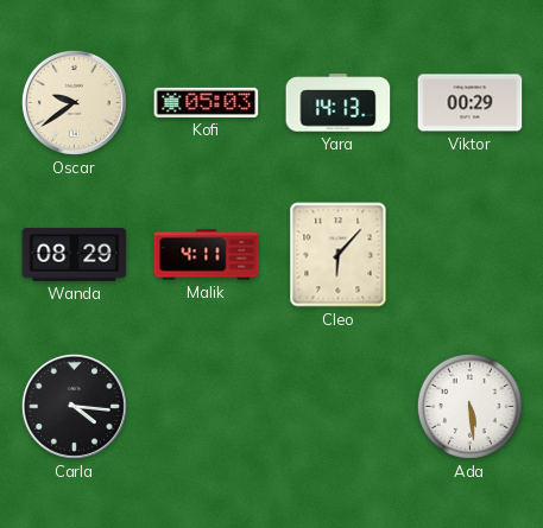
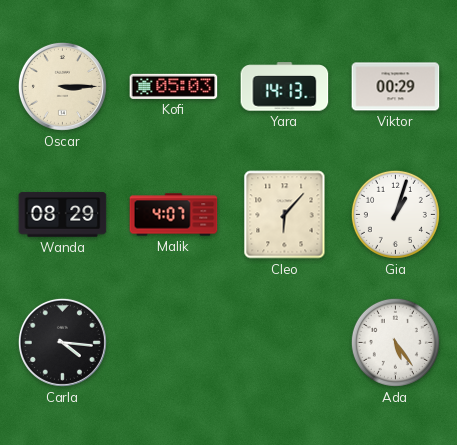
Oscar: 9:39 -> 3:15 (62, 86)
Malik: 4:11 -> 4:07 (174, 215)
Gia: none -> 1:03 (395, 214)
Ada: 5:29 -> 5:24 (395, 342)
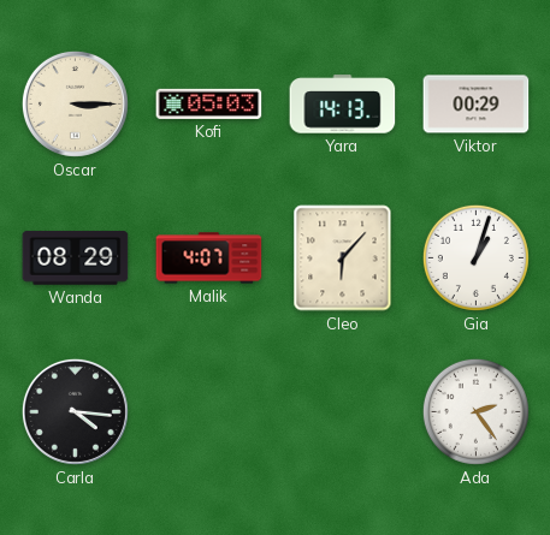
Ada: 5:24 -> 2:24 (475, 411)
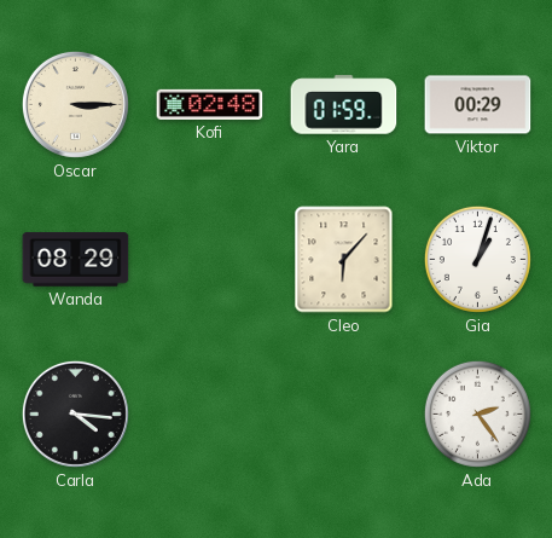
Kofi: 05:03 -> 02:48 (210, 104)
Yara: 14:13 -> 01:59 (344, 105)
Malik: 4:07 -> none (209, 258)
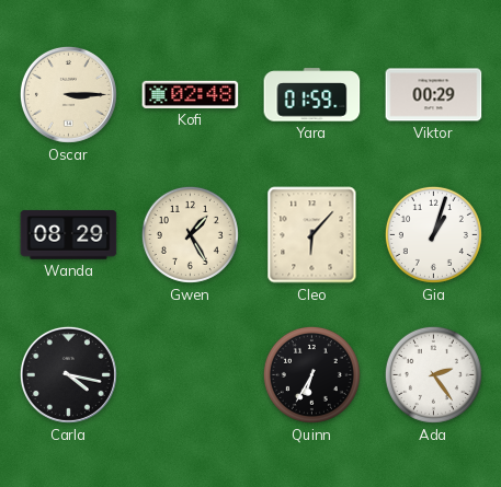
Gwen: none -> 1:25 (190, 234)
Carla: 4:16 -> 4:17 (68, 374)
Quinn: none -> 6:35 (311, 374)
